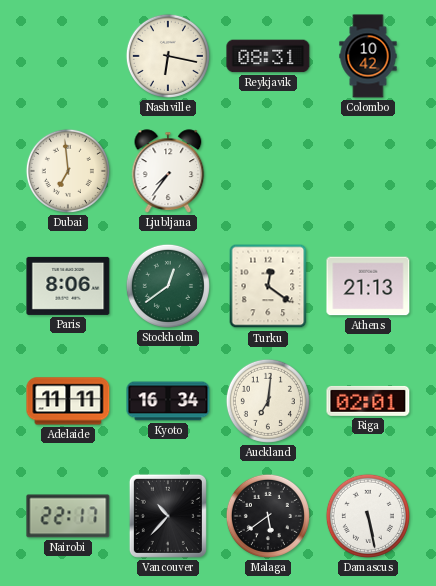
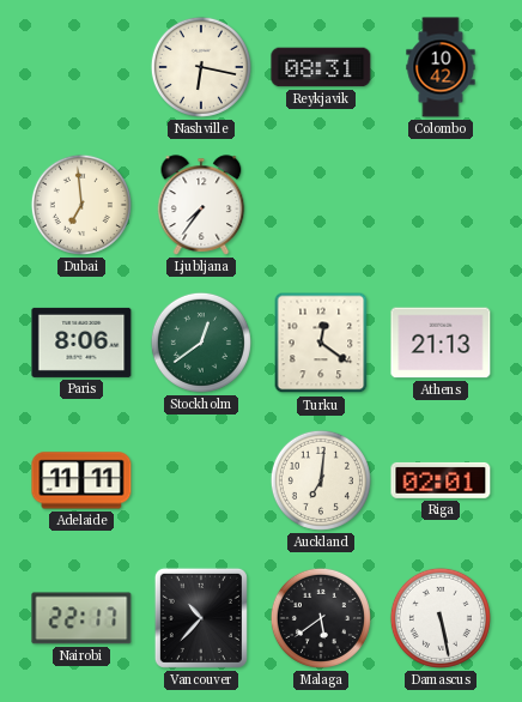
Kyoto: 16:34 -> none (168, 401)
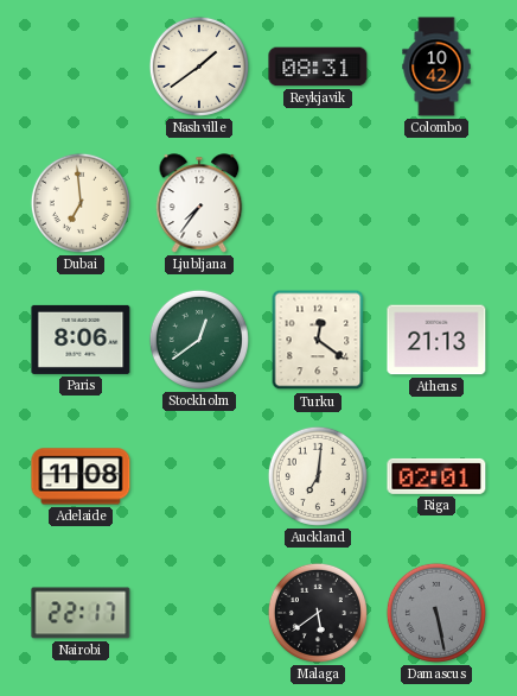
Nashville: 6:17 -> 1:39 (199, 67)
Adelaide: 11:11 -> 11:08 (81, 476)
Vancouver: 10:37 -> none (201, 618)
Damascus dial: white -> grey (436, 613)
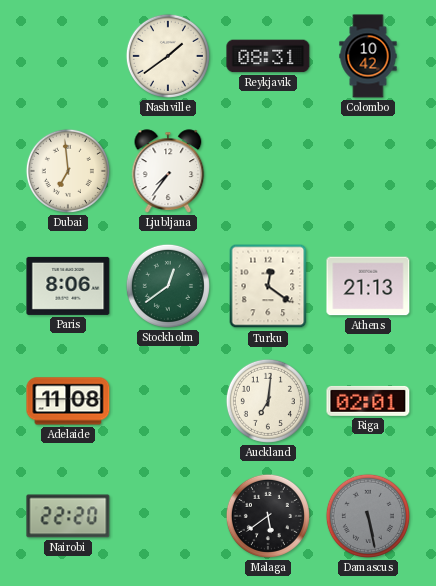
Nairobi: 22:17 -> 22:20 (68, 516)
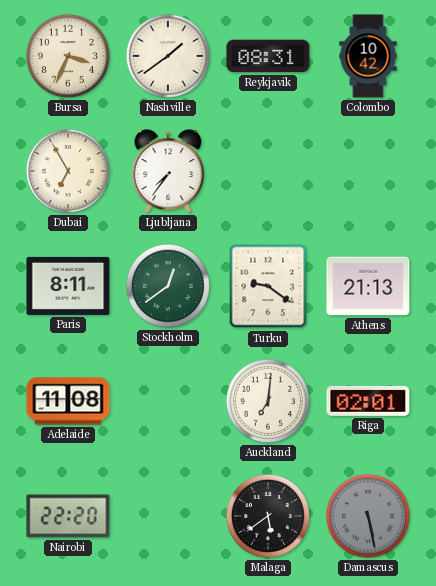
Bursa: none -> 3:34 (68, 56)
Dubai: 6:59 -> 6:55 (68, 171)
Paris: 8:06 -> 8:11 (68, 286)
Turku: 12:21 -> 9:21 (268, 286)
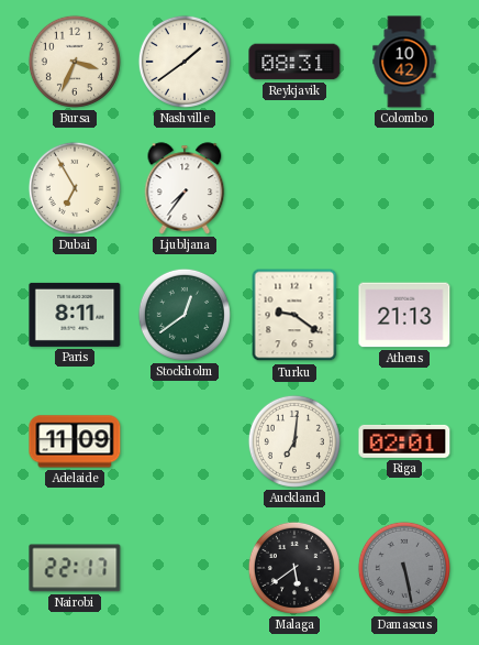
Adelaide: 11:08 -> 11:09 (75, 441)
Nairobi: 22:20 -> 22:17 (75, 568)
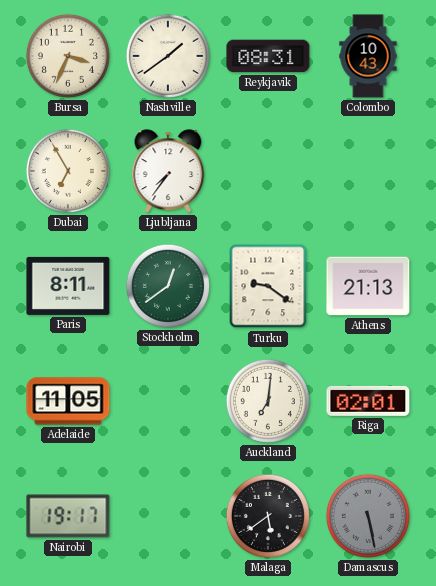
Colombo: 10:42 -> 10:43 (368, 56)
Adelaide: 11:09 -> 11:05 (68, 401)
Nairobi: 22:17 -> 19:17 (68, 516)
